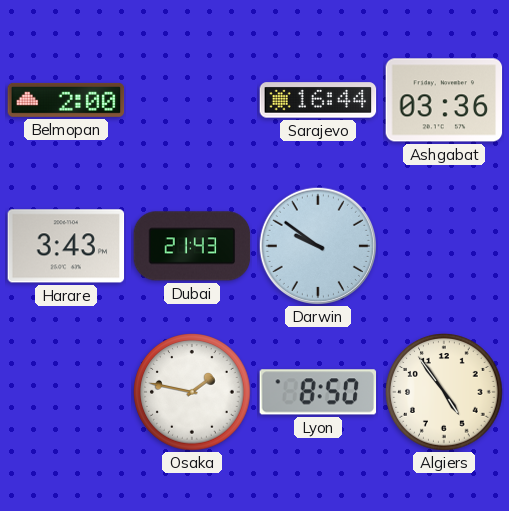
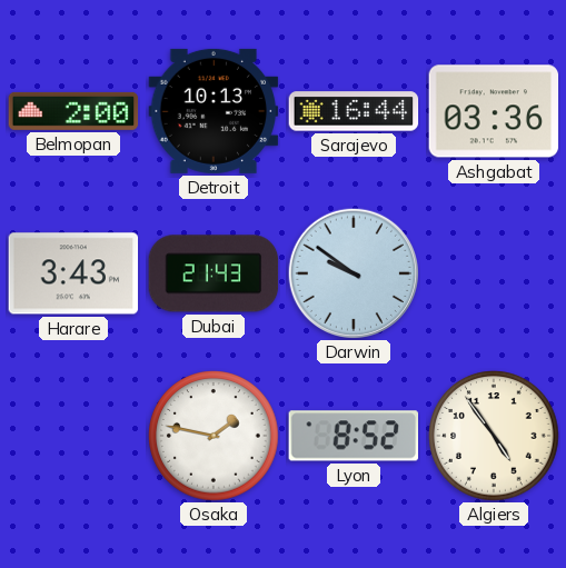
Detroit: none -> 10:13 (214, 111)
Lyon: 8:50 -> 8:52 (354, 436)
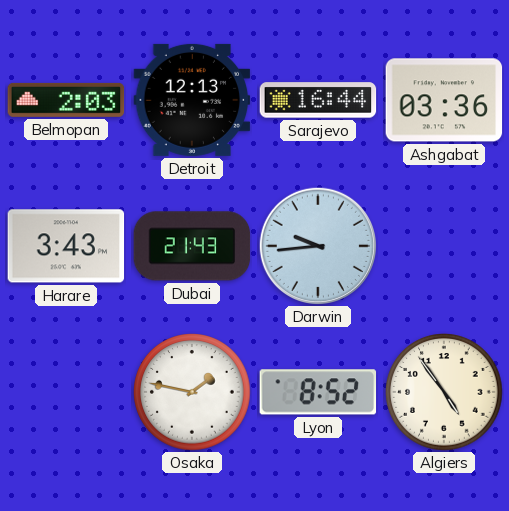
Belmopan: 2:00 -> 2:03 (66, 100)
Detroit: 10:13 -> 12:13 (192, 100)
Darwin: 9:51 -> 9:44 (317, 245)
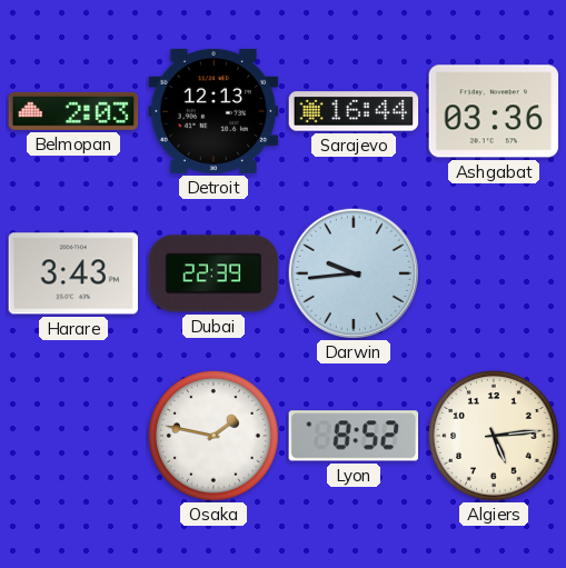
Dubai: 21:43 -> 22:39 (214, 273)
Algiers: 4:54 -> 5:14 (494, 436)
